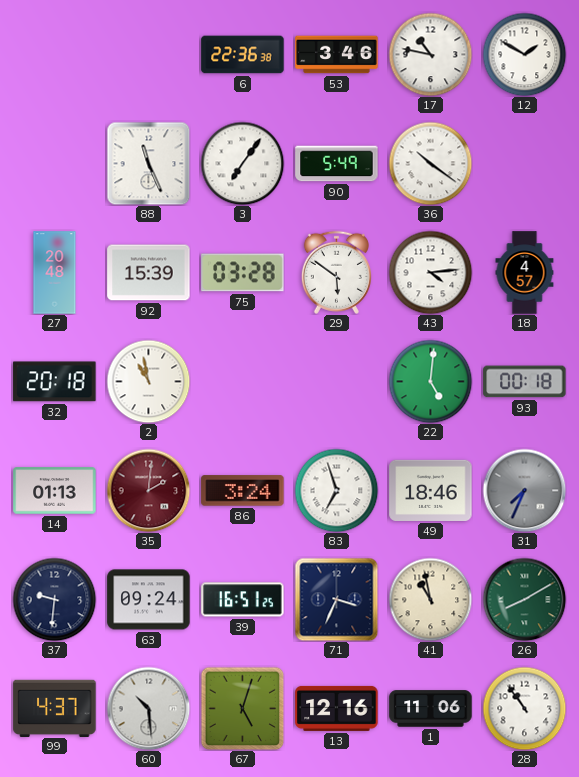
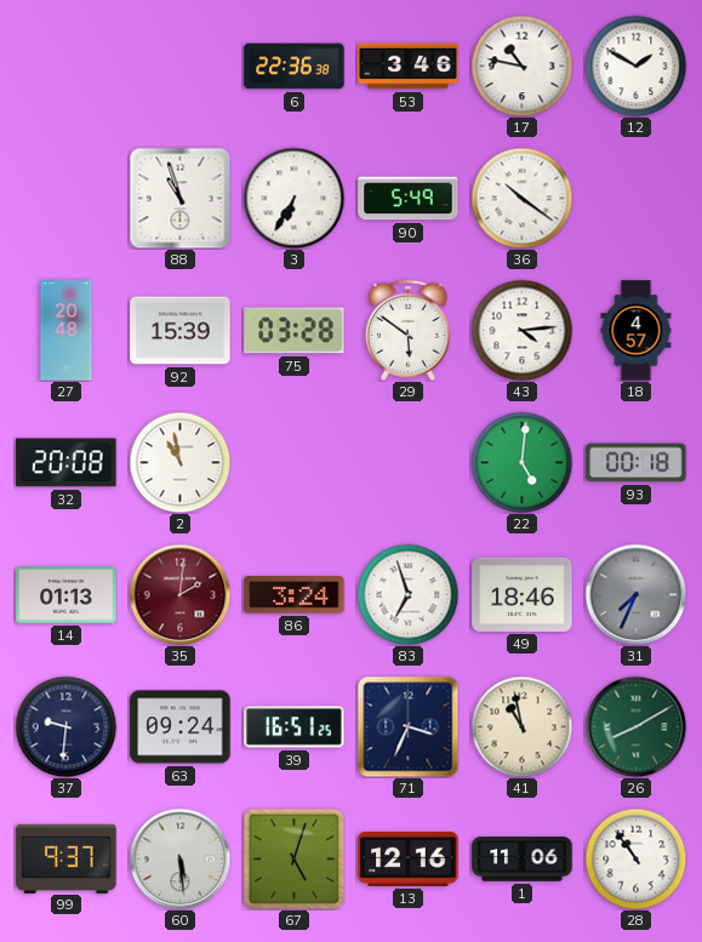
88: 11:26 -> 10:57 (179, 198)
3: 7:06 -> 6:35 (293, 198)
32: 20:18 -> 20:08 (67, 463)
99: 4:37 -> 9:37 (67, 858)
60: 10:29 -> 5:29 (179, 858)
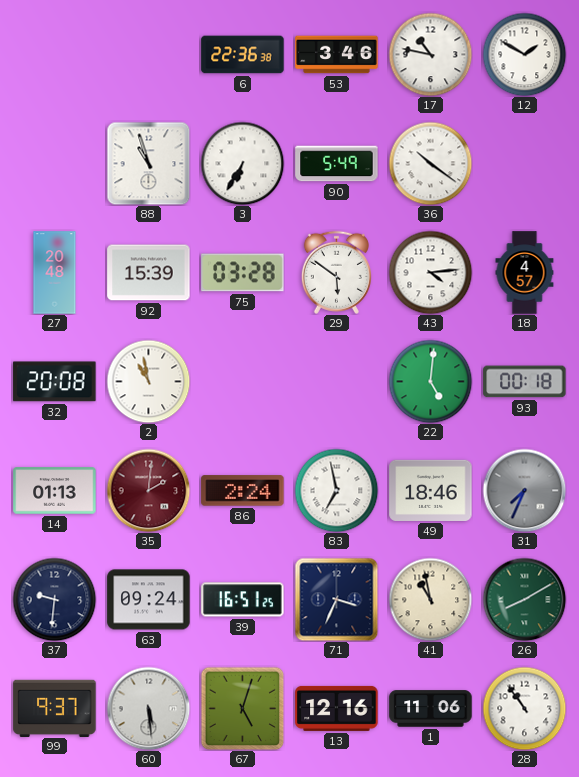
86: 3:24 -> 2:24 (243, 491)
83: 6:57 -> 6:58 (336, 490)
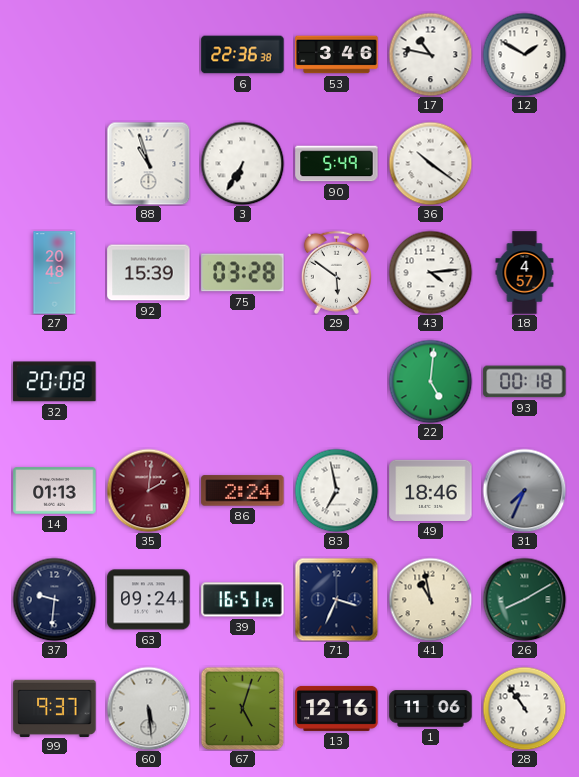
2: 10:58 -> none (148, 381)
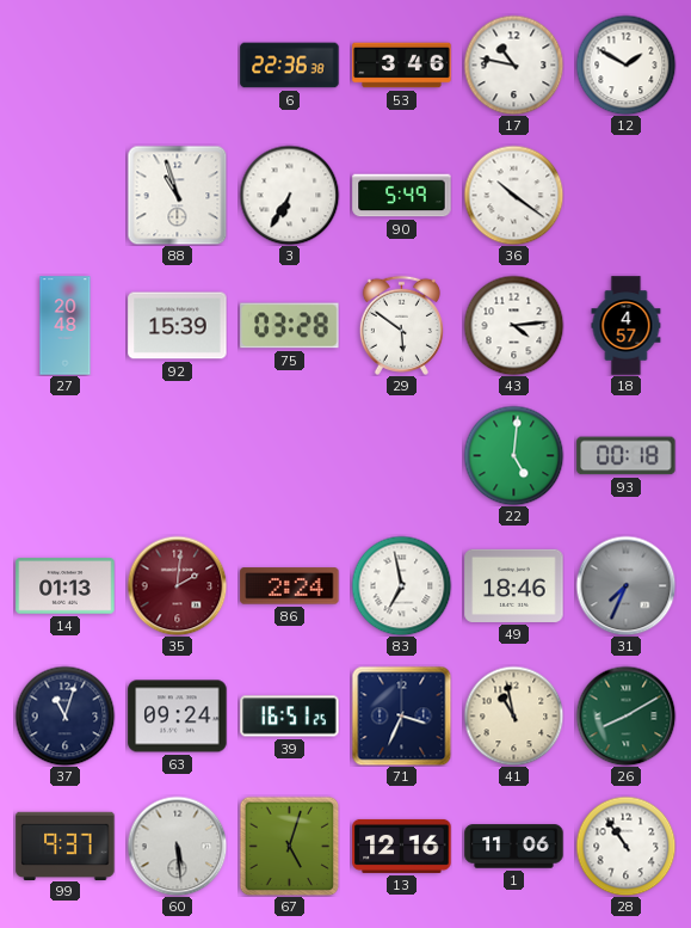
32: 20:08 -> none (55, 382)
37: 9:31 -> 11:03 (64, 715)
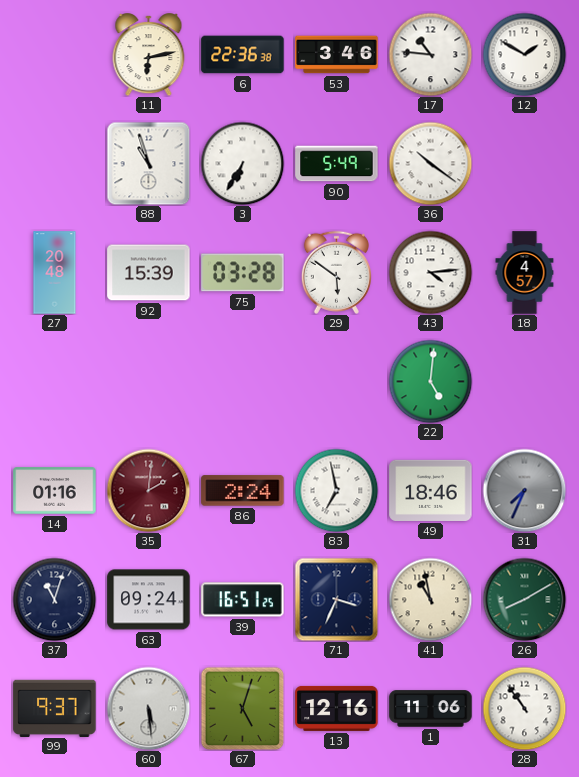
11: none -> 6:13 (149, 55)
17: 10:47 -> 10:46 (430, 54)
93: 00:18 -> none (627, 456)
14: 01:13 -> 01:16 (55, 491)
